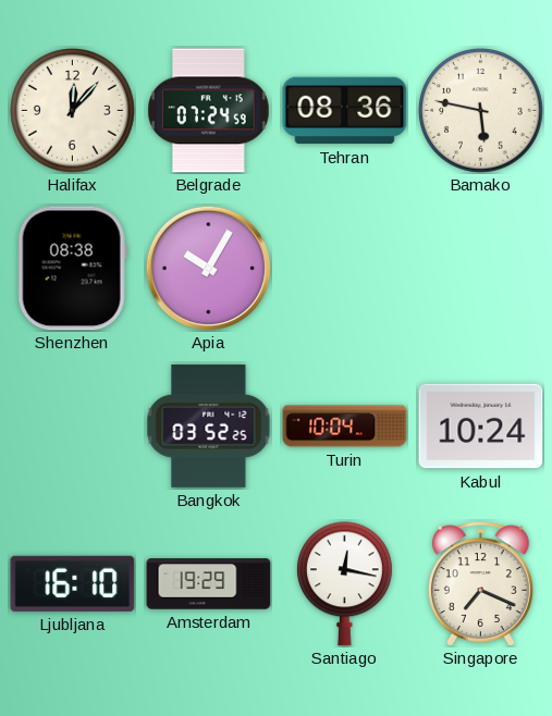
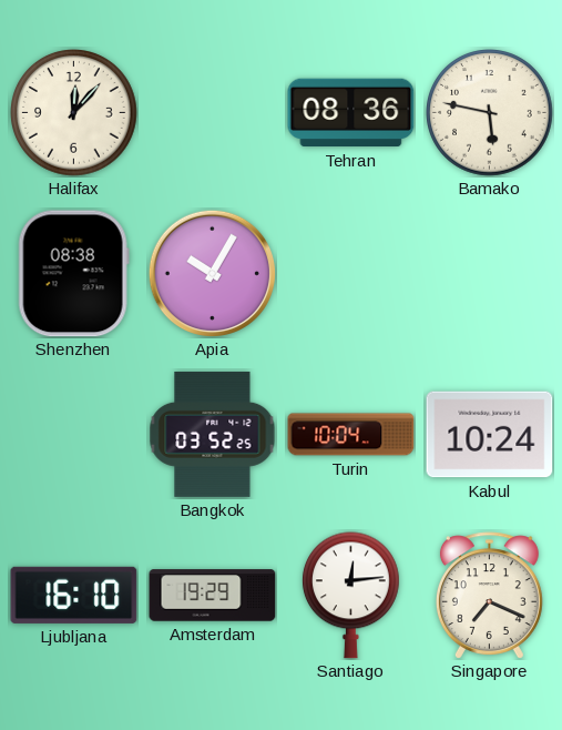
Belgrade: 07:24 -> none (209, 111)
Santiago: 12:17 -> 12:14 (351, 596)
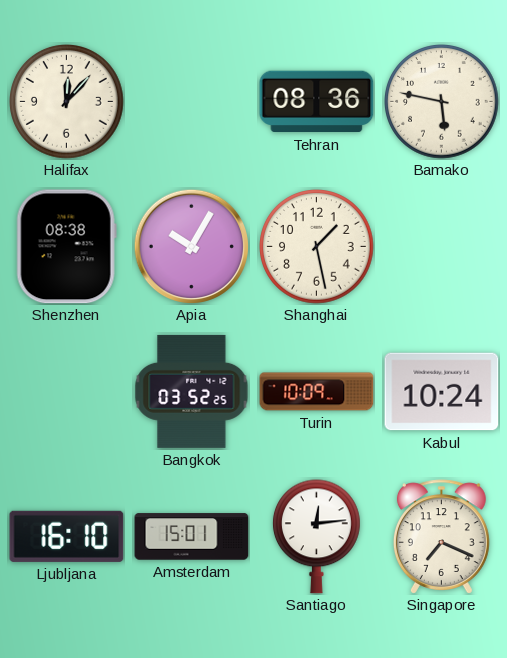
Shanghai: none -> 1:28 (317, 247)
Turin: 10:04 -> 10:09 (317, 392)
Amsterdam: 19:29 -> 15:01 (192, 537)
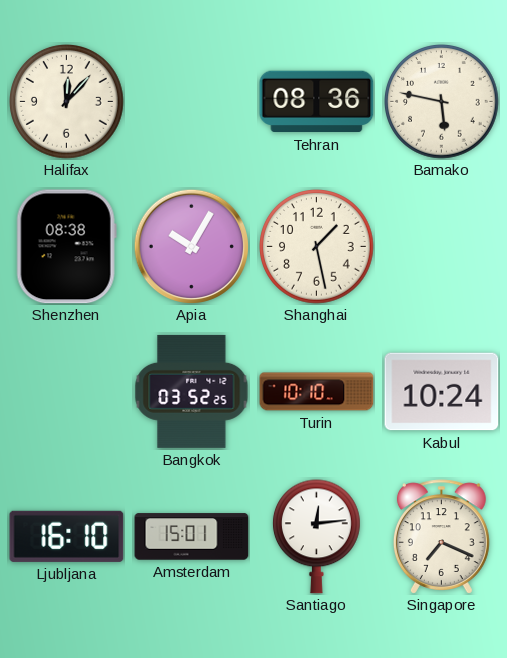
Turin: 10:09 -> 10:10 (317, 392)
